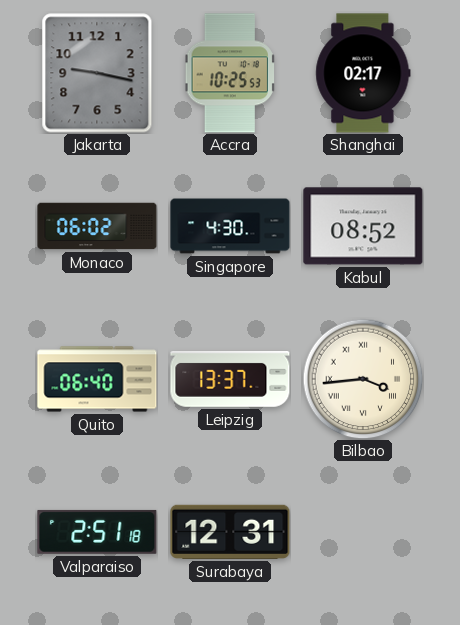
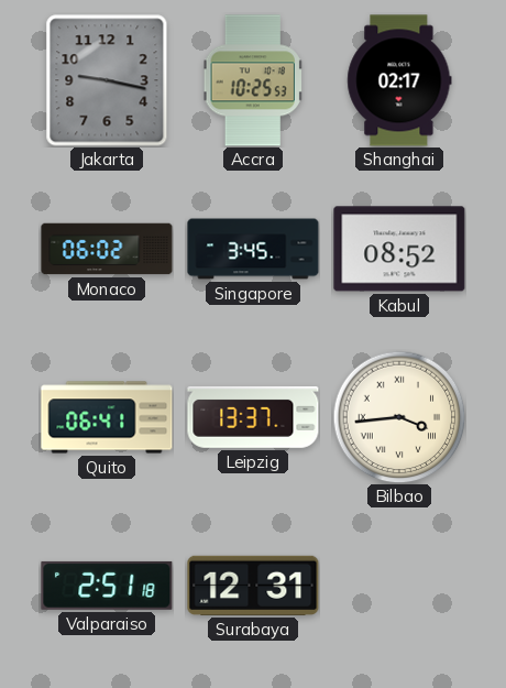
Singapore: 4:30 -> 3:45 (253, 249)
Quito: 06:40 -> 06:41 (107, 417)
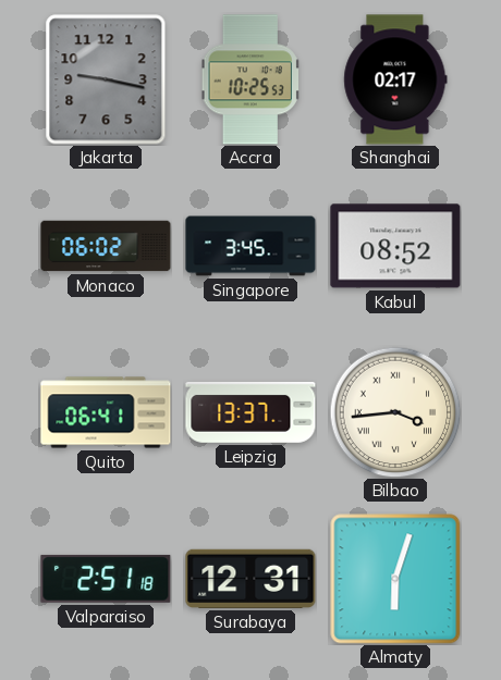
Almaty: none -> 6:03 (395, 579)
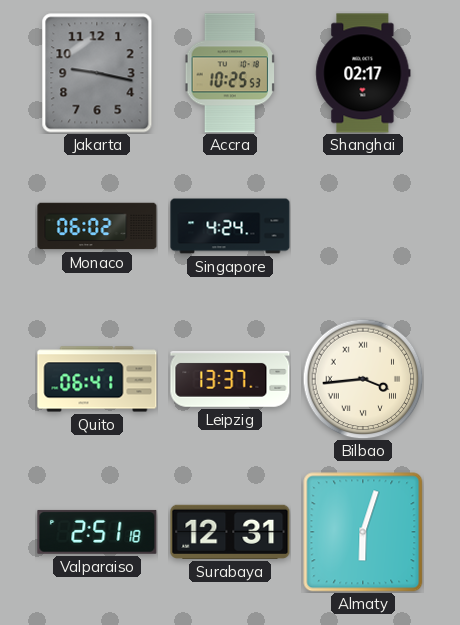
Singapore: 3:45 -> 4:24 (230, 226)
Kabul: 08:52 -> none (395, 246)
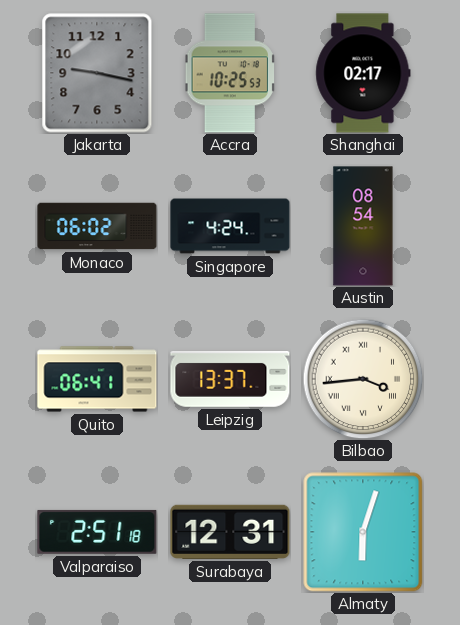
Austin: none -> 08:54 (363, 226)
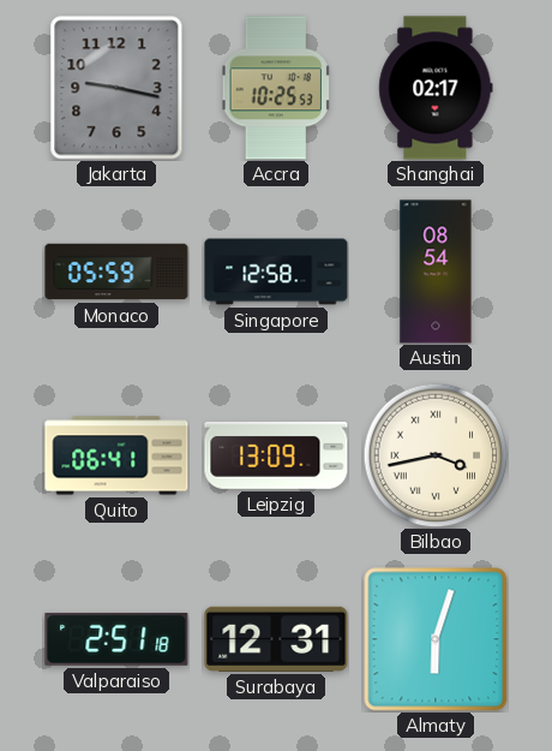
Monaco: 06:02 -> 05:59 (116, 272)
Singapore: 4:24 -> 12:58 (276, 272)
Leipzig: 13:37 -> 13:09 (276, 457)
Bilbao: 3:44 -> 3:43 (436, 455)
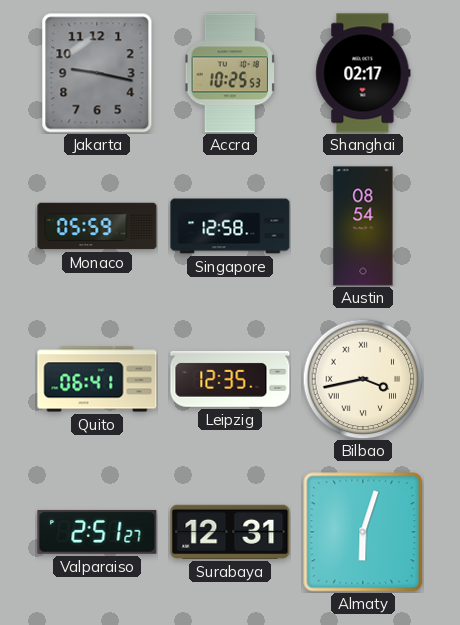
Leipzig: 13:09 -> 12:35 (230, 380)
Valparaiso: 2:51:18 -> 2:51:27 (97, 532)
